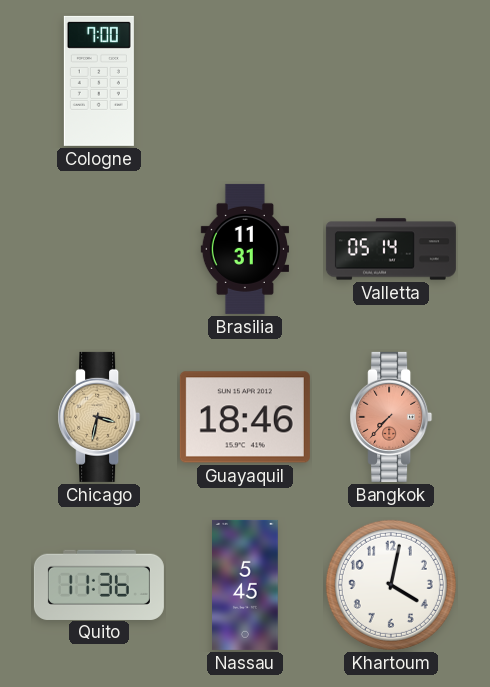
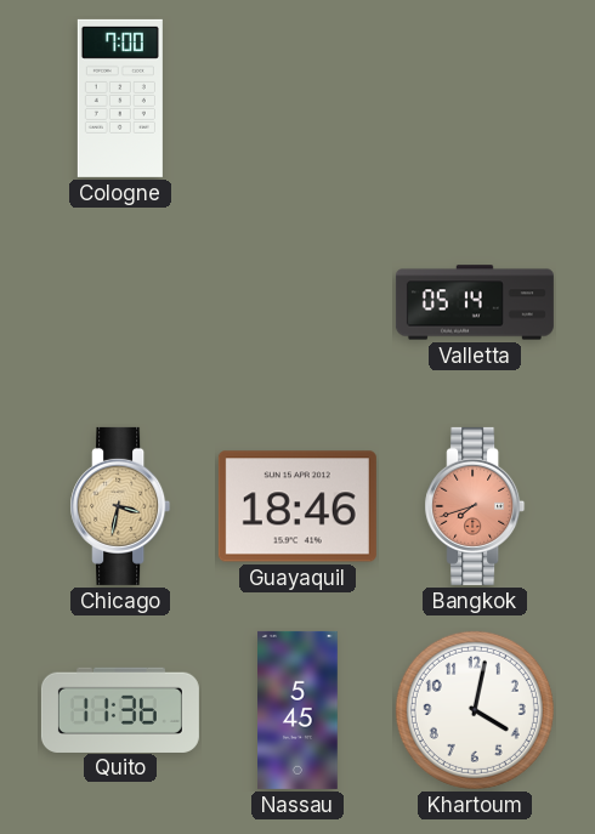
Brasilia: 11:31 -> none (244, 249)
Bangkok: 7:37 -> 7:42 (475, 506)
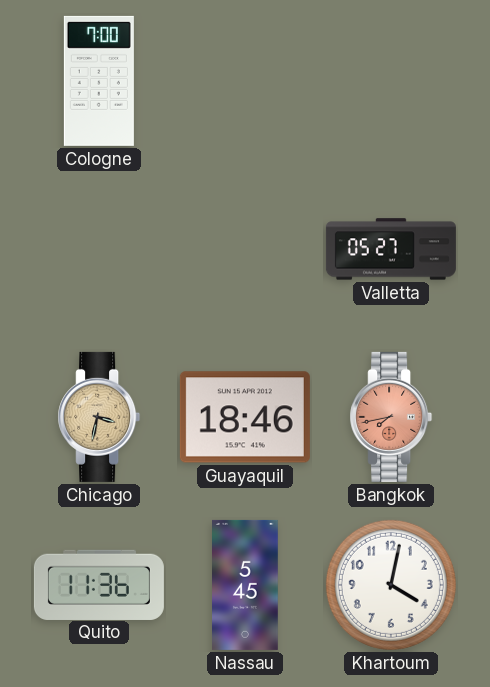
Valletta: 05:14 -> 05:27 (391, 249)
Bangkok: 7:42 -> 7:43 (391, 417)
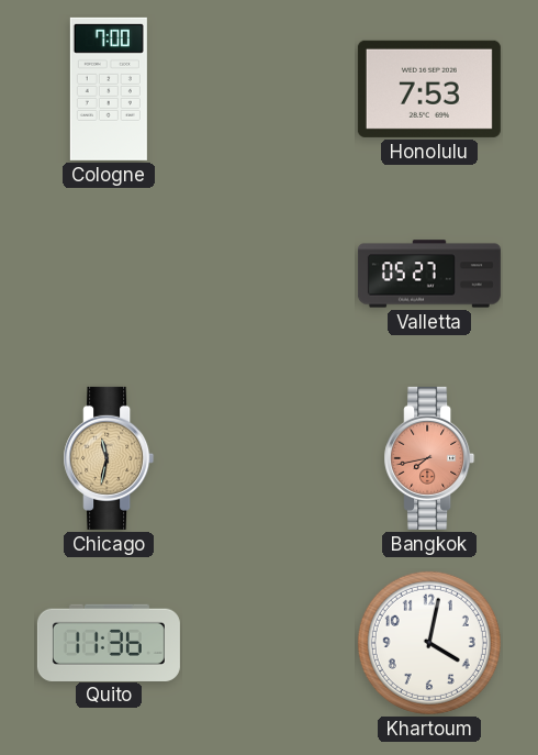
Honolulu: none -> 7:53 (429, 89)
Chicago: 3:32 -> 11:32 (109, 458)
Guayaquil: 18:46 -> none (245, 417)
Nassau: 5:45 -> none (246, 585)
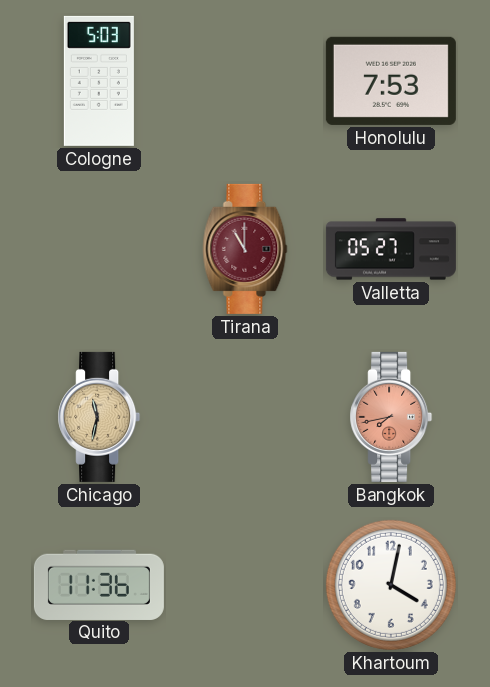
Cologne: 7:00 -> 5:03 (99, 81)
Tirana: none -> 11:00 (245, 249)
